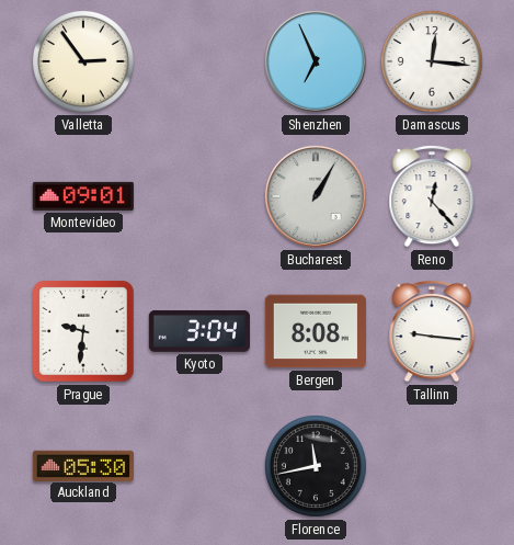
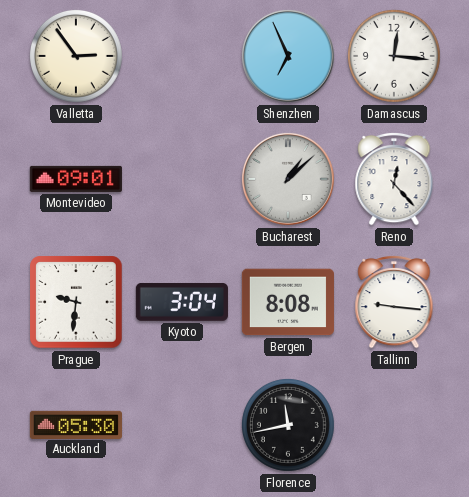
Bucharest: 1:05 -> 1:08 (288, 179)
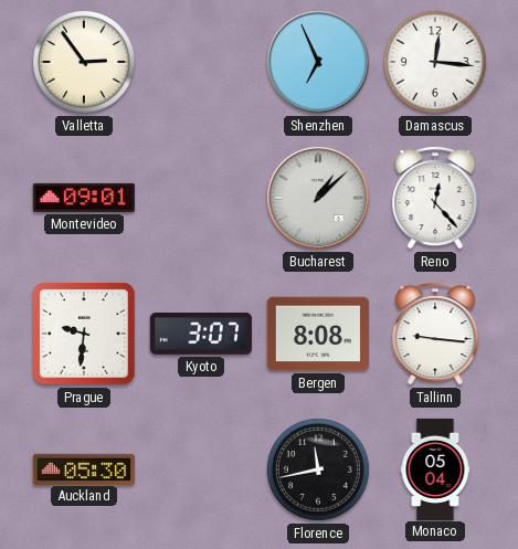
Kyoto: 3:04 -> 3:07 (201, 334)
Monaco: none -> 05:04 (435, 468)
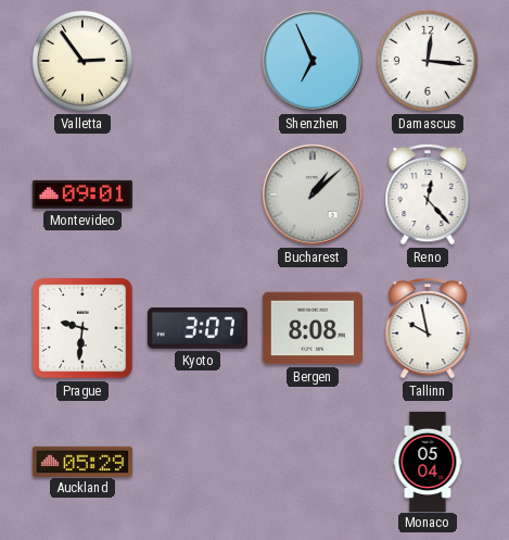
Tallinn: 9:16 -> 9:58 (428, 328)
Auckland: 05:30 -> 05:29 (82, 461)
Florence: 11:43 -> none (318, 469)
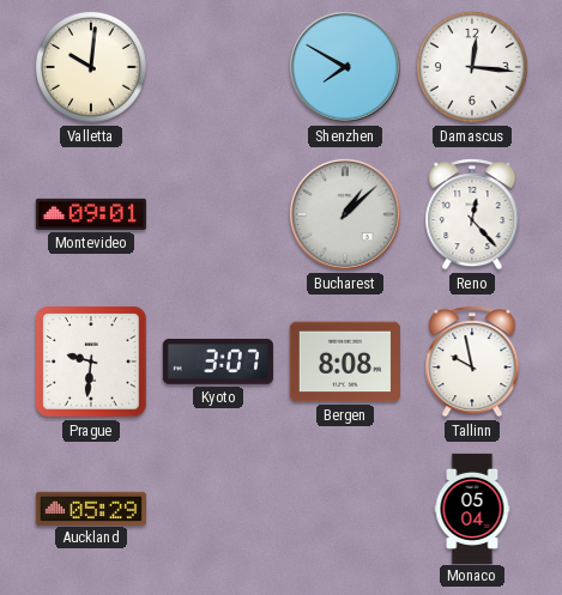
Valletta: 2:54 -> 10:01 (91, 67)
Shenzhen: 6:56 -> 7:50 (345, 67)
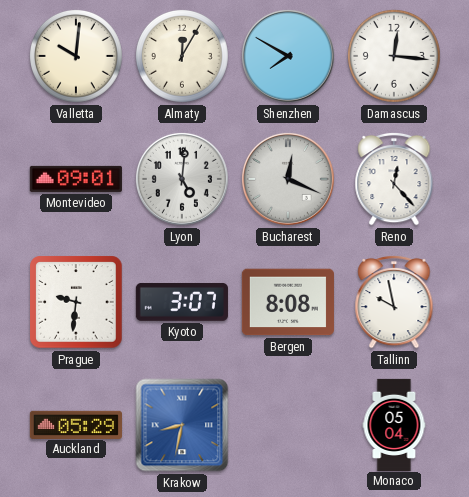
Almaty: none -> 12:05 (182, 56)
Lyon: none -> 5:01 (182, 179)
Bucharest: 1:08 -> 12:19 (288, 179)
Krakow: none -> 8:32 (182, 425)
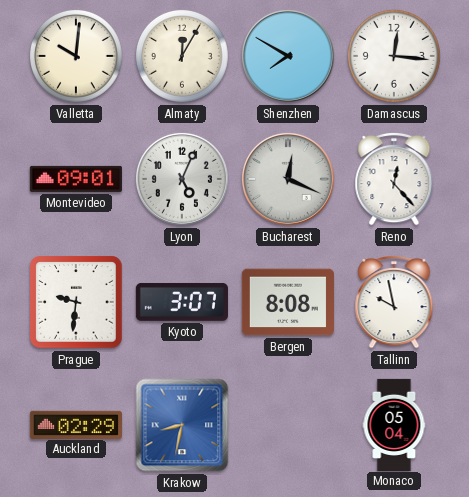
Lyon: 5:01 -> 5:04 (182, 179)
Auckland: 05:29 -> 02:29 (76, 424)
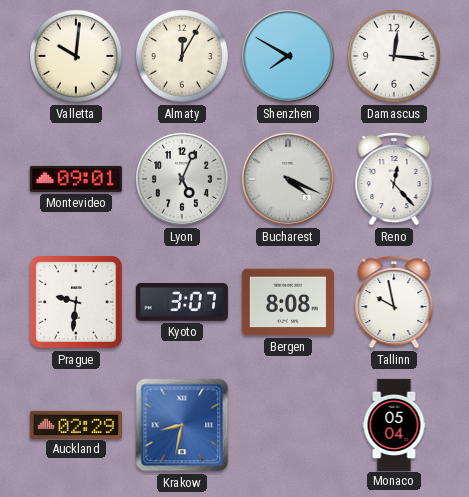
Bucharest: 12:19 -> 4:19 (288, 179)
